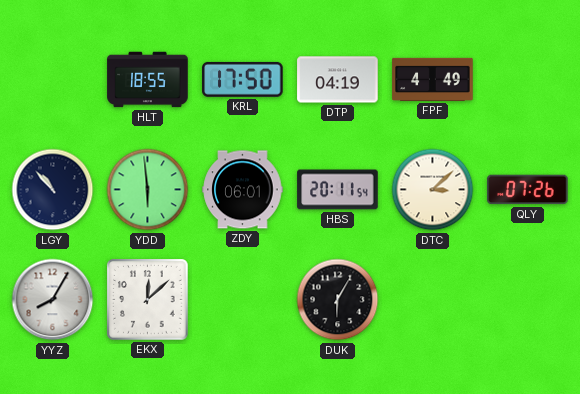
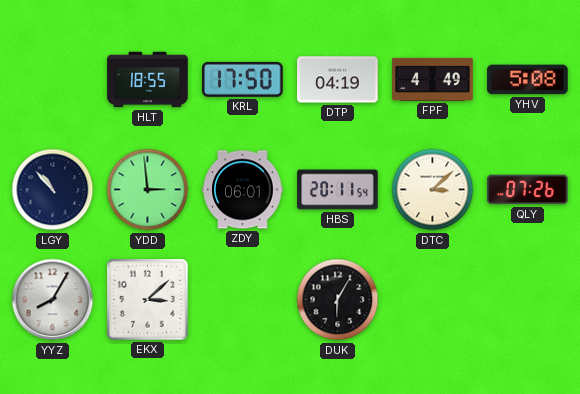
YHV: none -> 5:08 (528, 80)
YDD: 5:59 -> 2:59 (148, 190)
EKX: 12:08 -> 3:08 (148, 300)
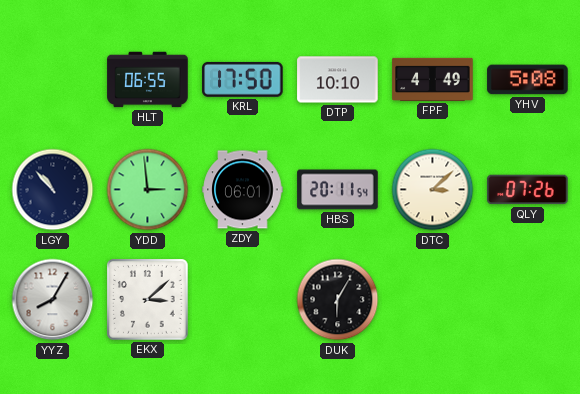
HLT: 18:55 -> 06:55 (148, 80)
DTP: 04:19 -> 10:10 (338, 80)
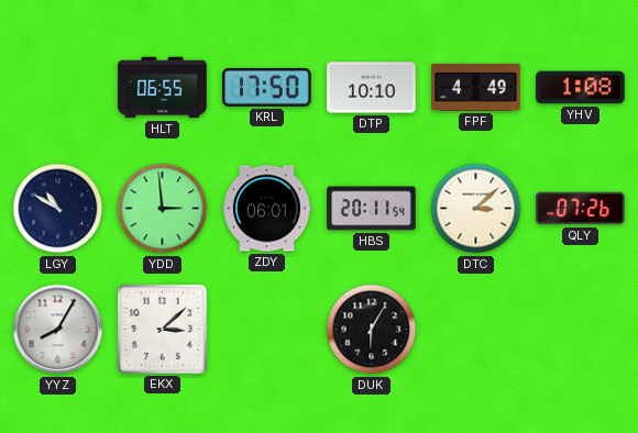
YHV: 5:08 -> 1:08 (581, 88)
LGY: 10:53 -> 10:50 (58, 209)
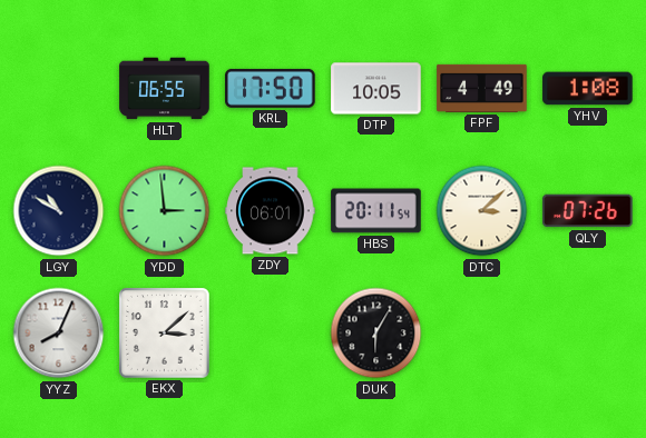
DTP: 10:10 -> 10:05 (376, 89)
YYZ: 8:05 -> 8:04 (59, 334)
